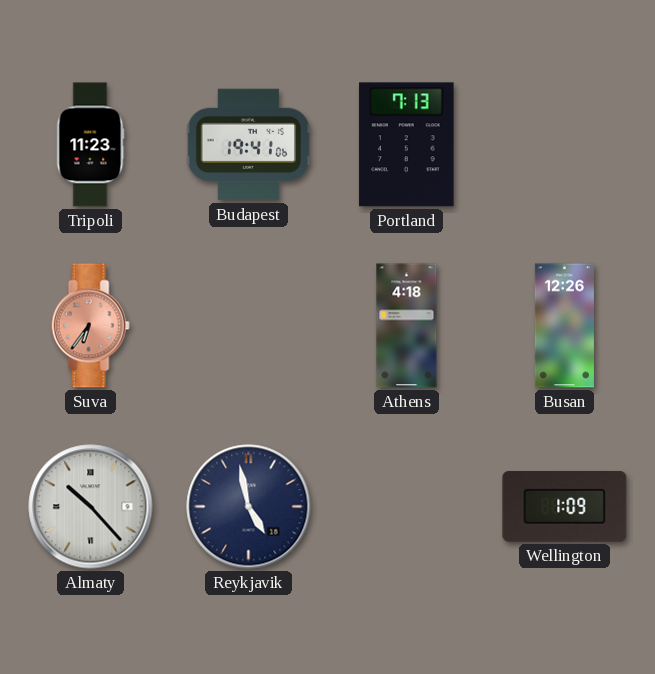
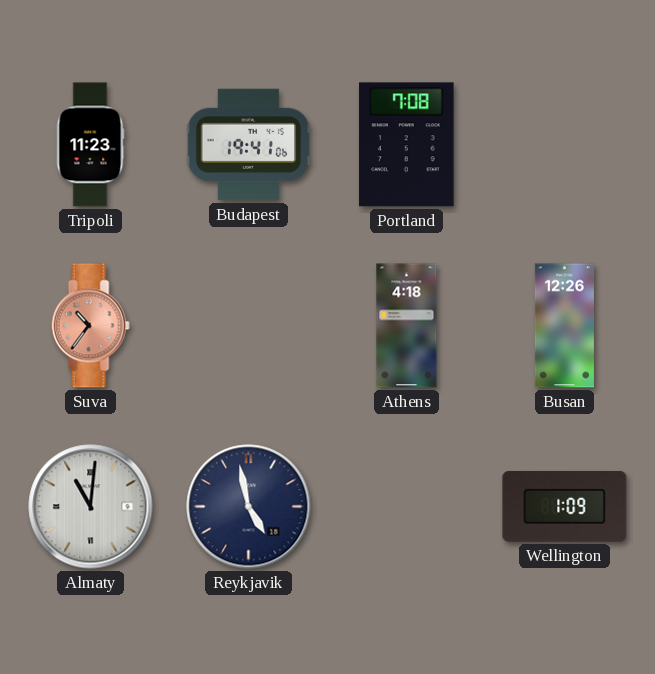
Portland: 7:13 -> 7:08 (407, 145)
Suva: 6:36 -> 10:36 (90, 326)
Almaty: 10:23 -> 11:01 (91, 507)
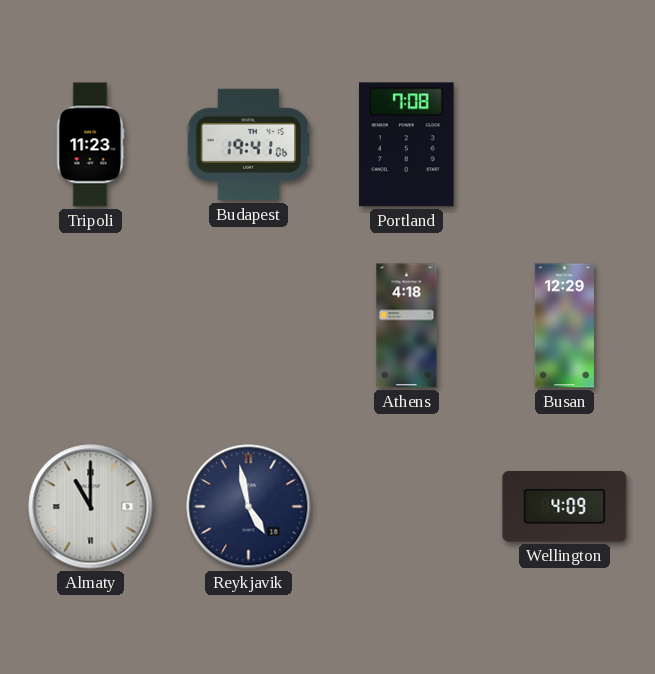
Suva: 10:36 -> none (90, 326)
Busan: 12:26 -> 12:29 (564, 326)
Almaty: 11:01 -> 11:00 (91, 507)
Wellington: 1:09 -> 4:09 (565, 506)
